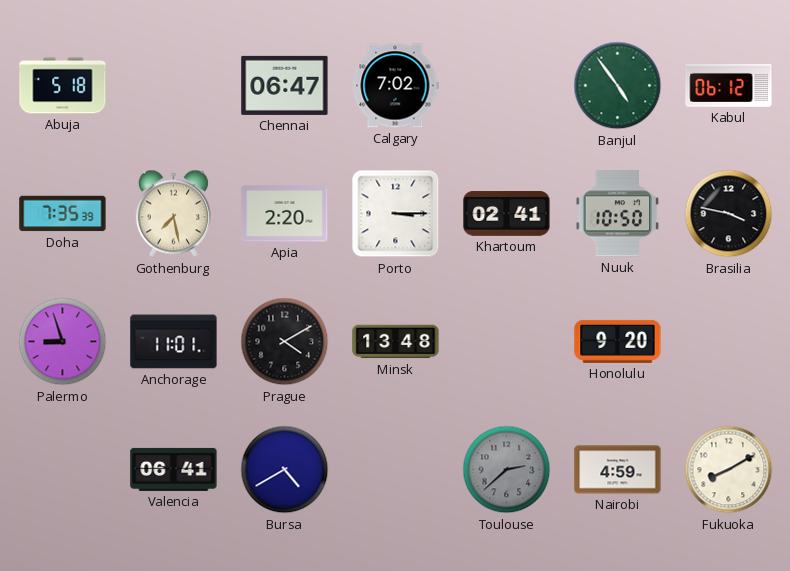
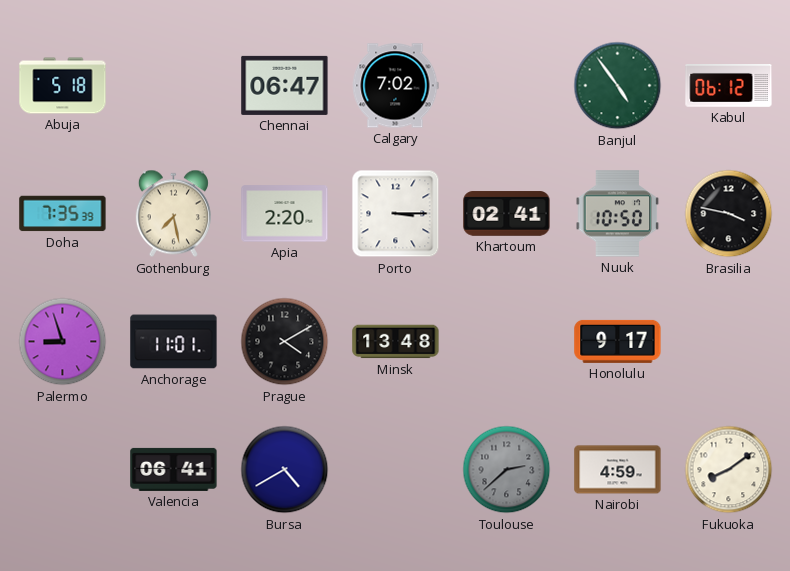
Honolulu: 9:20 -> 9:17 (618, 341)
Fukuoka: 8:10 -> 8:09 (729, 470)
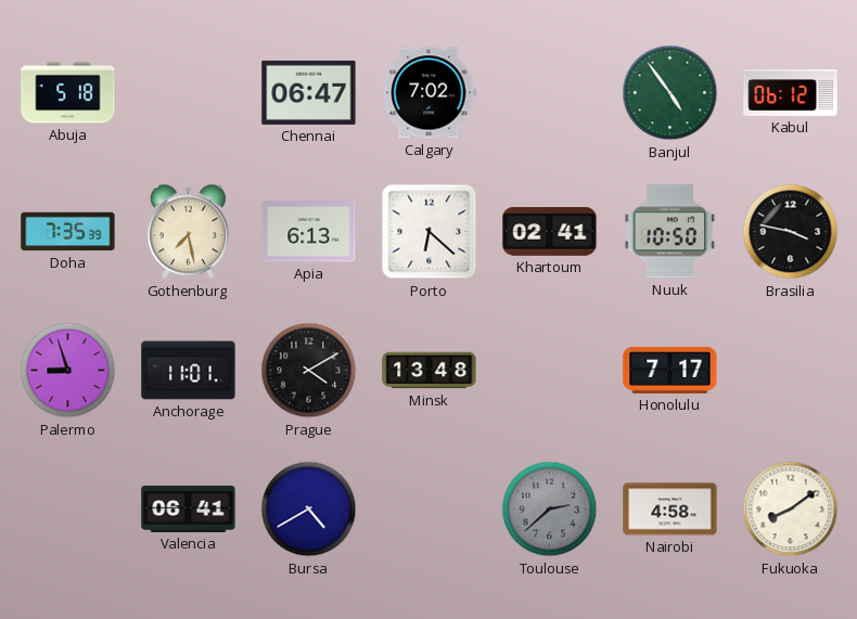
Apia: 2:20 -> 6:13 (309, 232)
Porto: 3:15 -> 6:22 (430, 232)
Honolulu: 9:17 -> 7:17 (670, 370)
Nairobi: 4:59 -> 4:58 (670, 510)
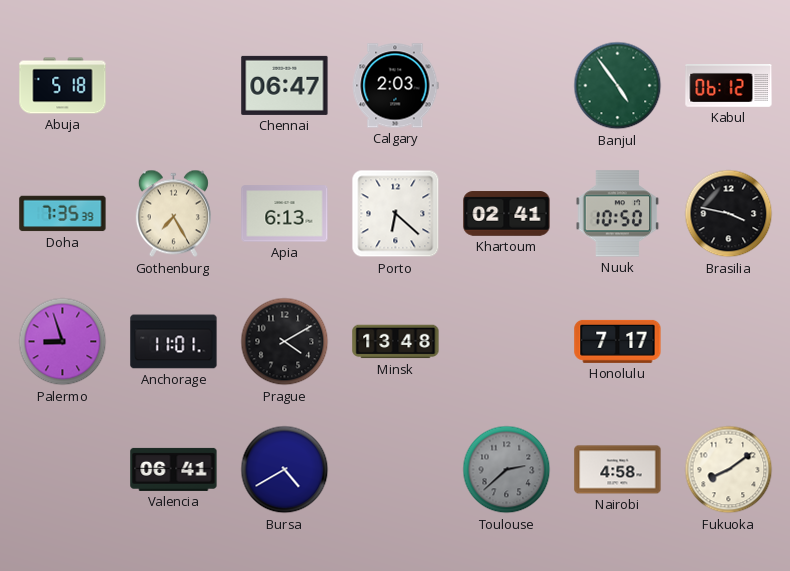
Calgary: 7:02 -> 2:03 (395, 86)
Gothenburg: 7:28 -> 7:25 (173, 214)
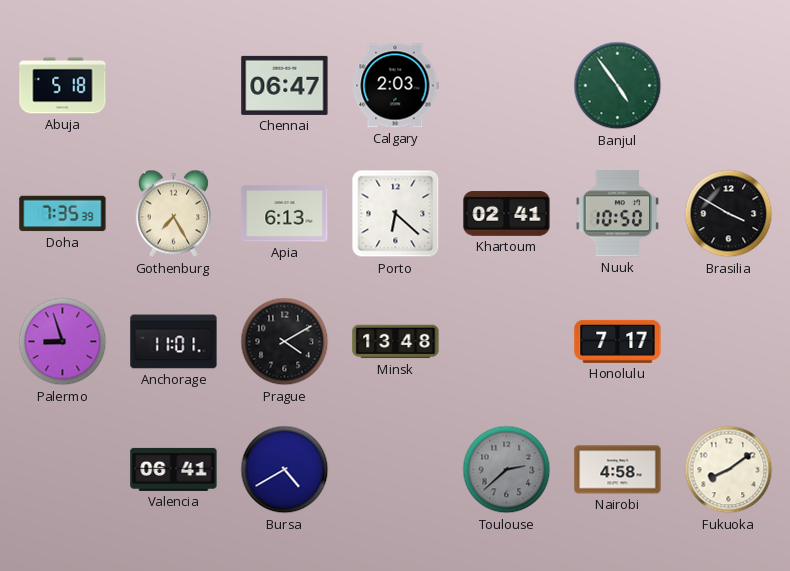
Kabul: 06:12 -> none (729, 86)
Brasilia: 3:47 -> 3:50 (729, 214)
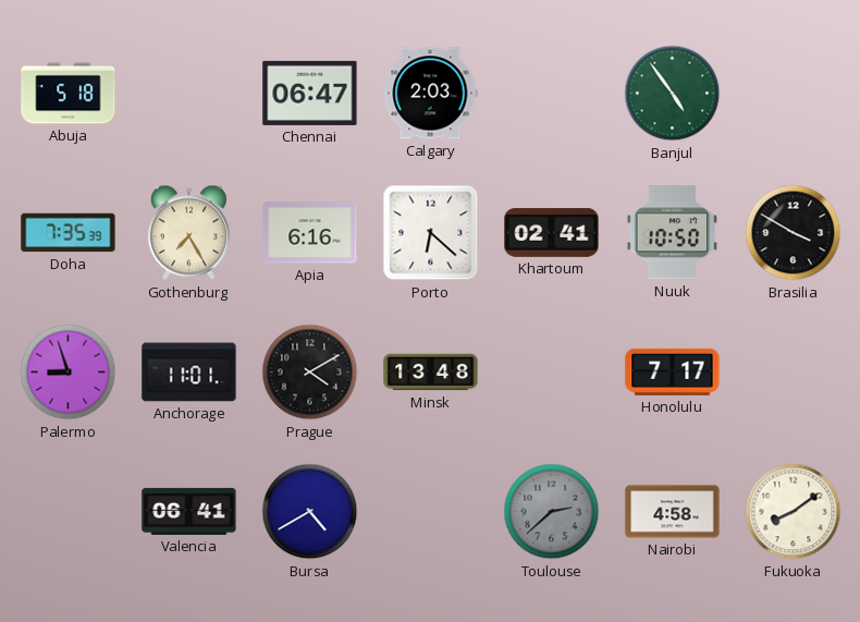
Apia: 6:13 -> 6:16 (310, 233)
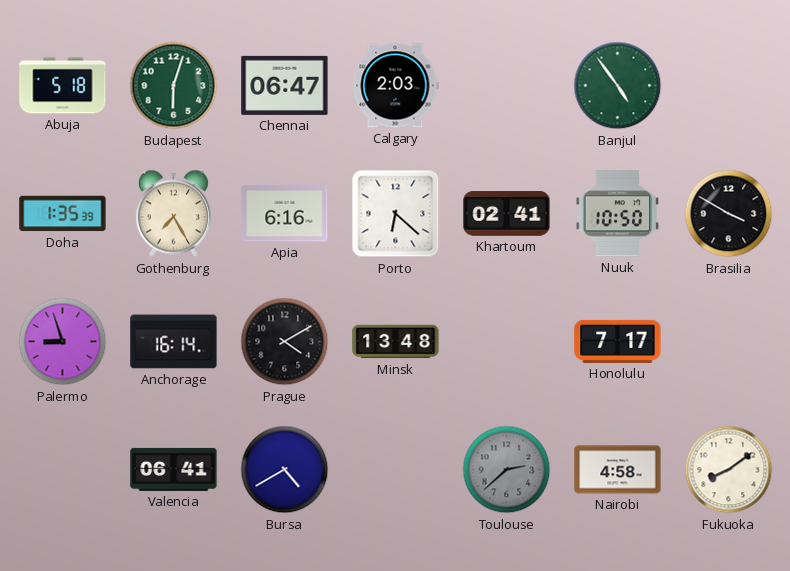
Budapest: none -> 6:03 (174, 86)
Doha: 7:35 -> 1:35 (63, 214)
Anchorage: 11:01 -> 16:14 (174, 342)
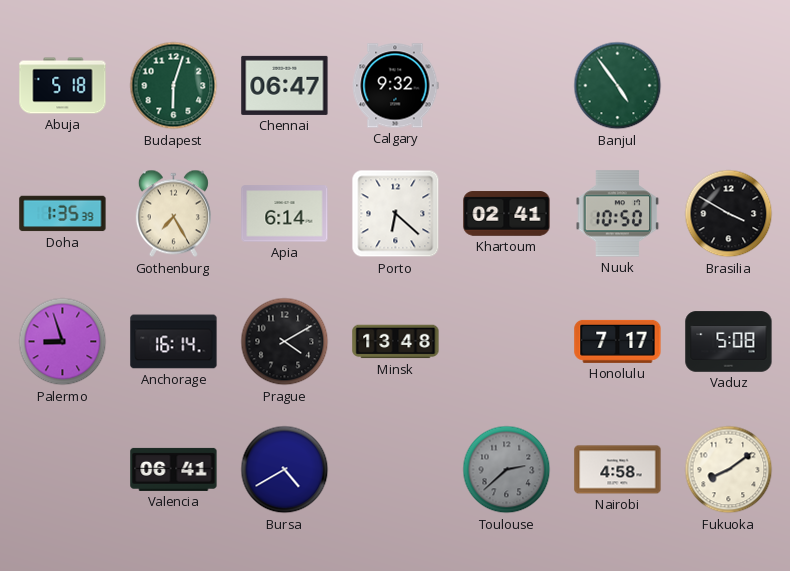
Calgary: 2:03 -> 9:32 (395, 86)
Apia: 6:16 -> 6:14 (285, 214)
Vaduz: none -> 5:08 (729, 342)
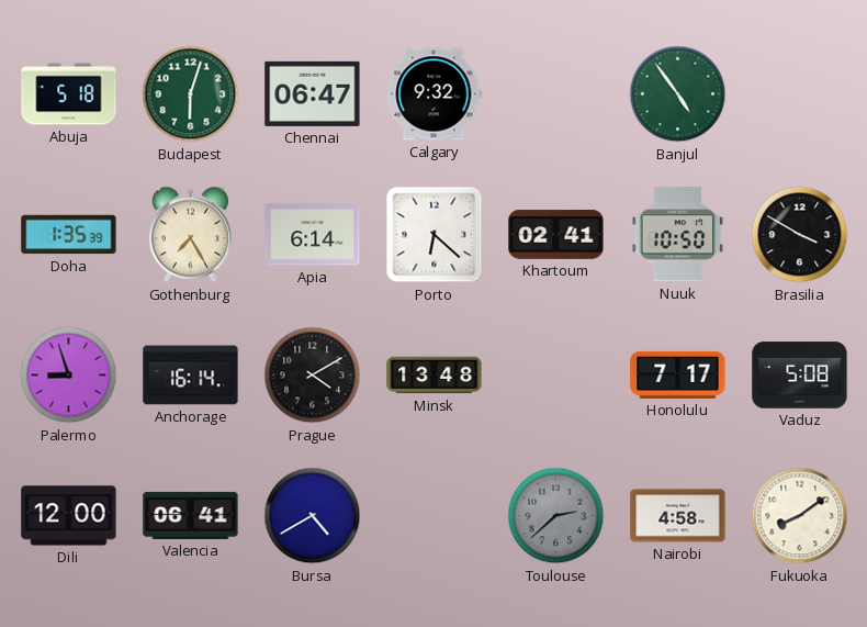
Dili: none -> 12:00 (69, 516)
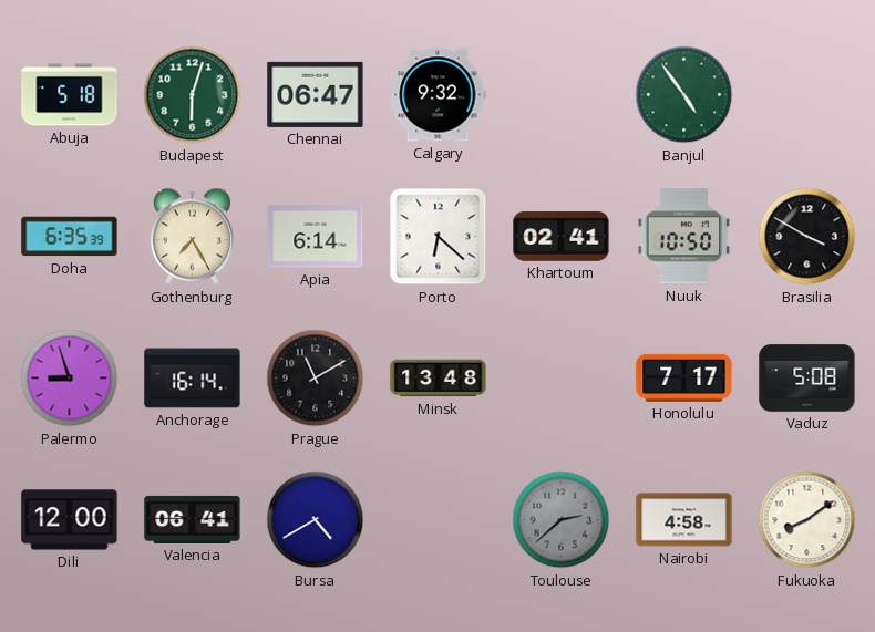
Doha: 1:35 -> 6:35 (70, 237)
Prague: 4:10 -> 11:10 (316, 379)
